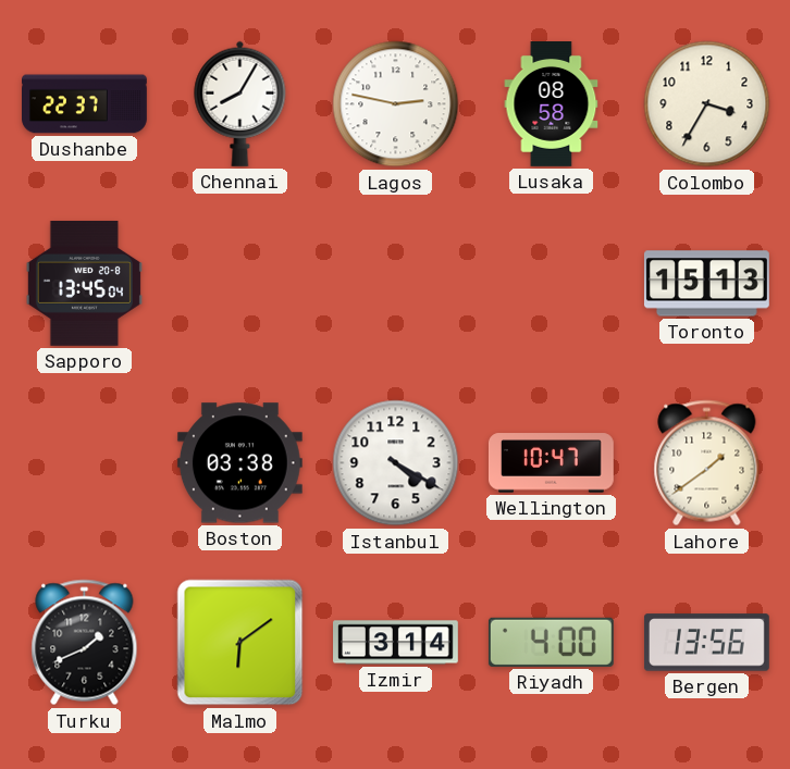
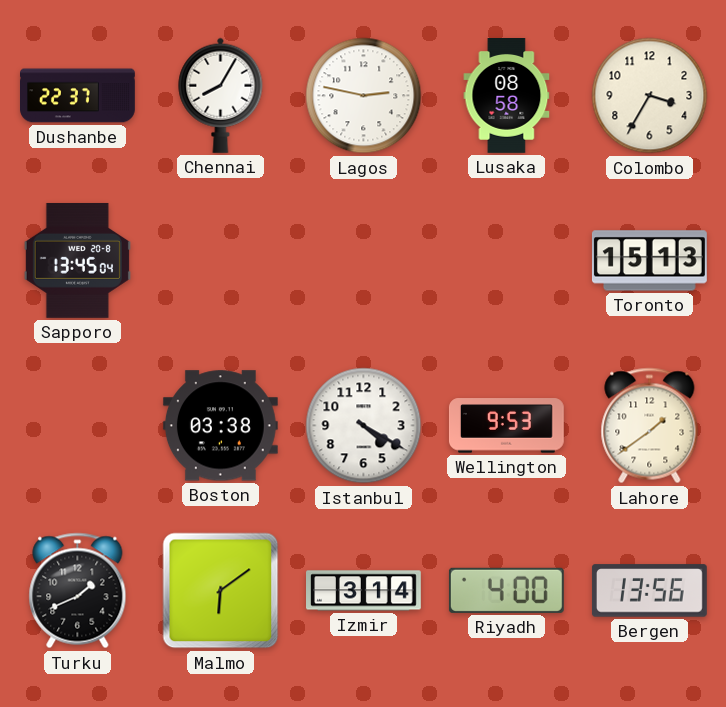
Wellington: 10:47 -> 9:53 (506, 426)
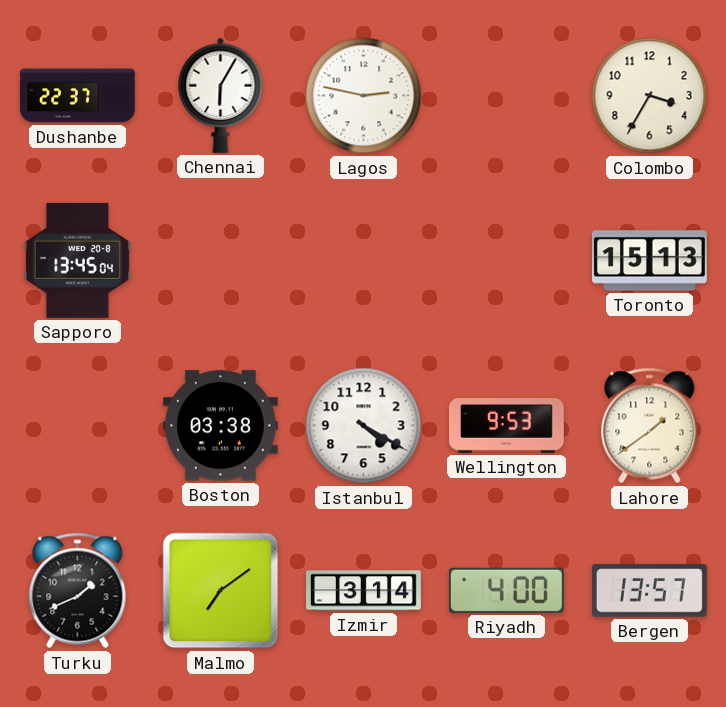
Chennai: 8:05 -> 6:05 (221, 95)
Lusaka: 08:58 -> none (507, 96)
Malmo: 6:09 -> 7:09 (221, 591)
Bergen: 13:56 -> 13:57 (649, 591)
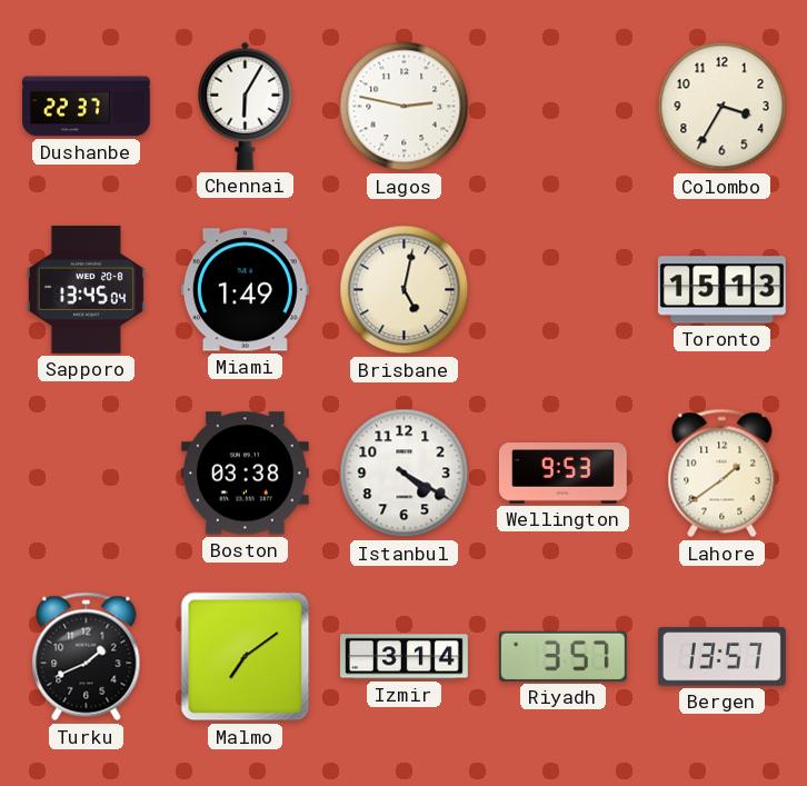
Miami: none -> 1:49 (245, 290)
Brisbane: none -> 5:02 (405, 290)
Riyadh: 4:00 -> 3:57 (562, 656)
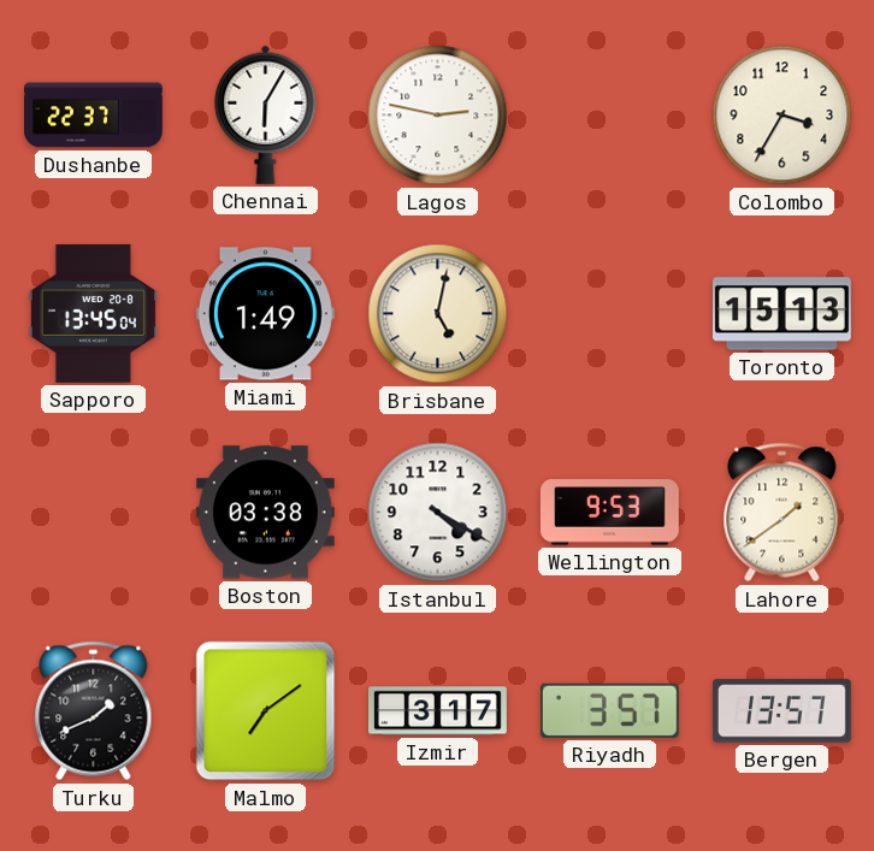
Izmir: 3:14 -> 3:17 (438, 711)
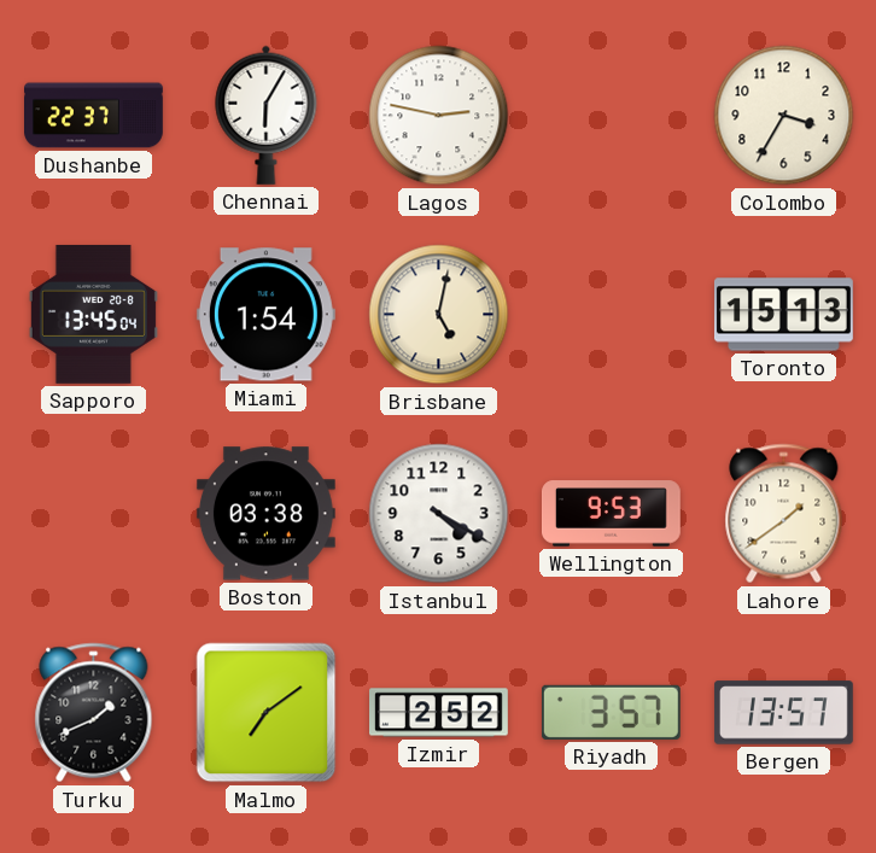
Miami: 1:49 -> 1:54 (265, 315)
Izmir: 3:17 -> 2:52 (439, 713)
